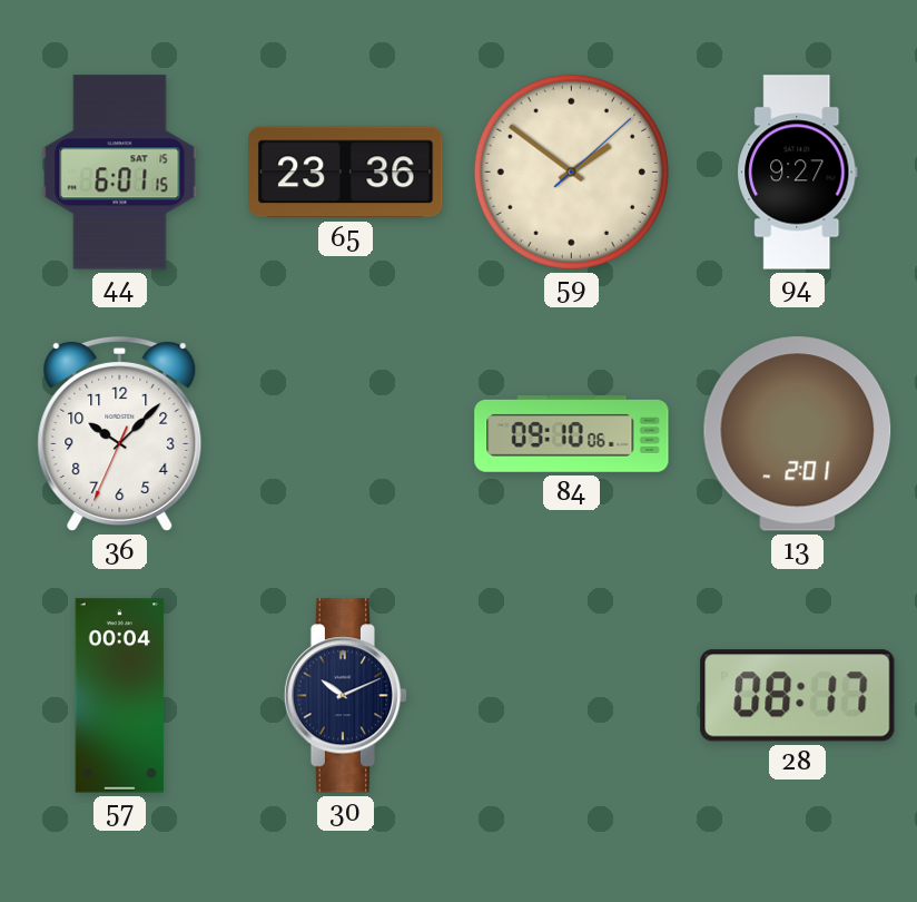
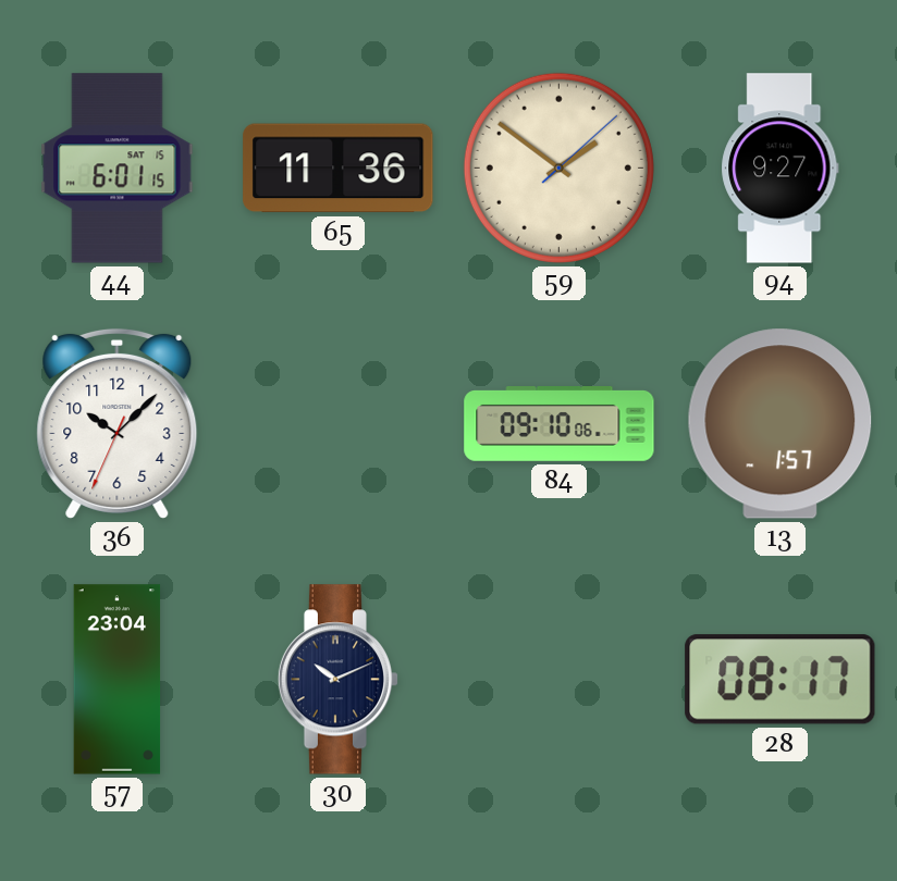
65: 23:36 -> 11:36 (339, 169)
13: 2:01 -> 1:57 (781, 424)
57: 00:04 -> 23:04 (118, 680)
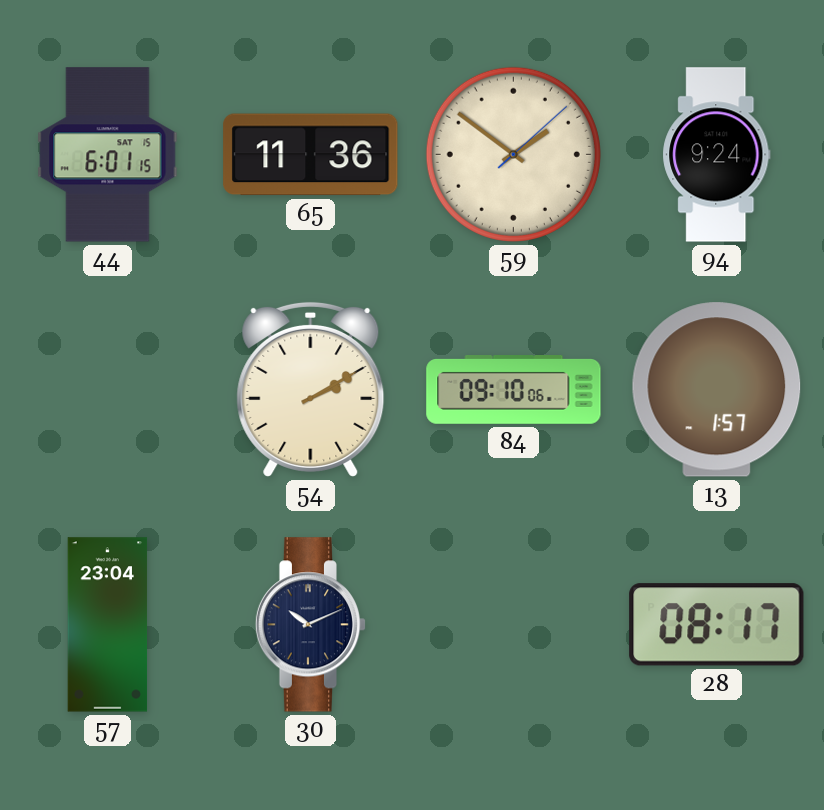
94: 9:27 -> 9:24 (717, 155)
36: 10:07 -> none (118, 423)
54: none -> 2:10 (311, 389)
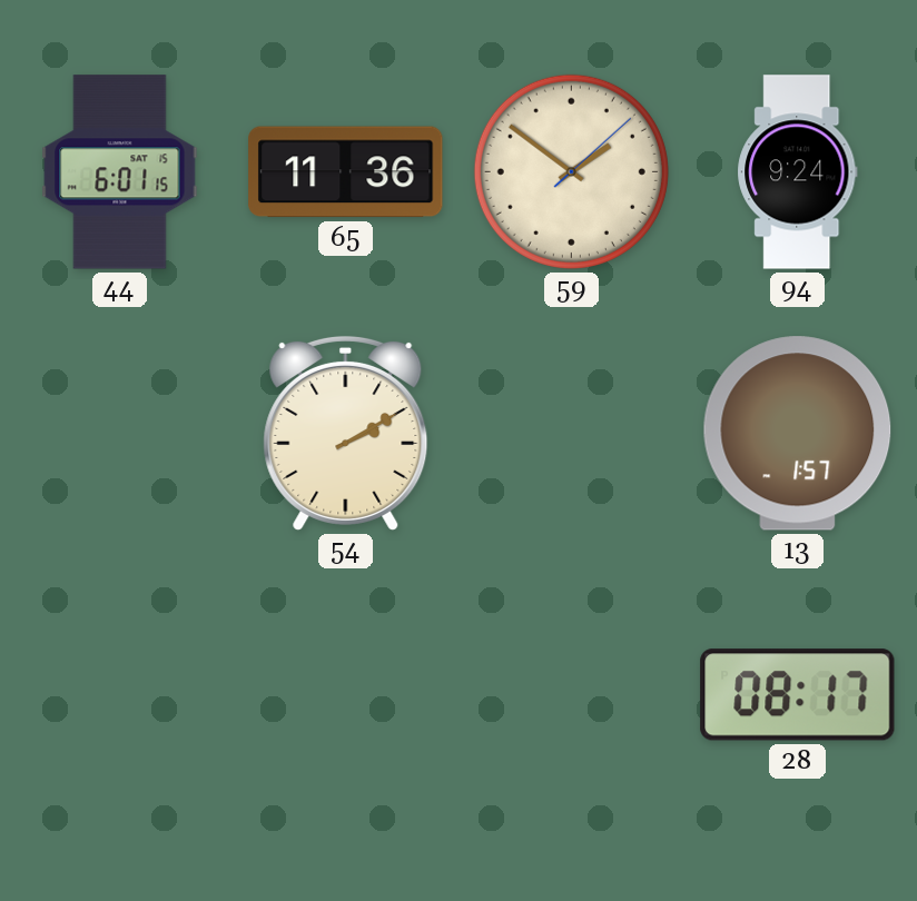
84: 09:10 -> none (514, 390)
57: 23:04 -> none (108, 625)
30: 10:11 -> none (311, 625)
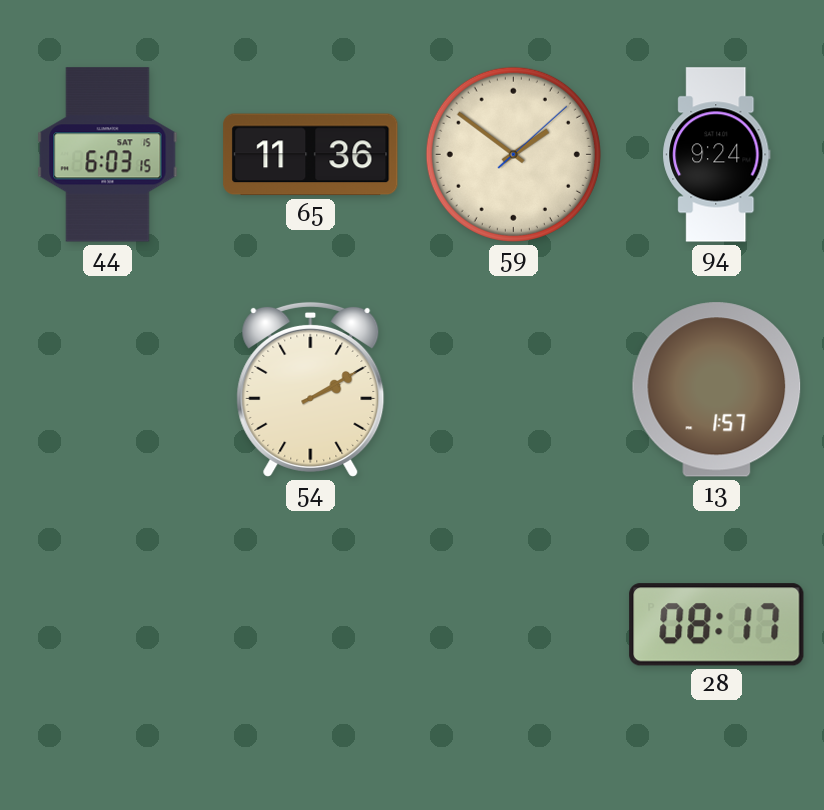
44: 6:01 -> 6:03 (108, 155)
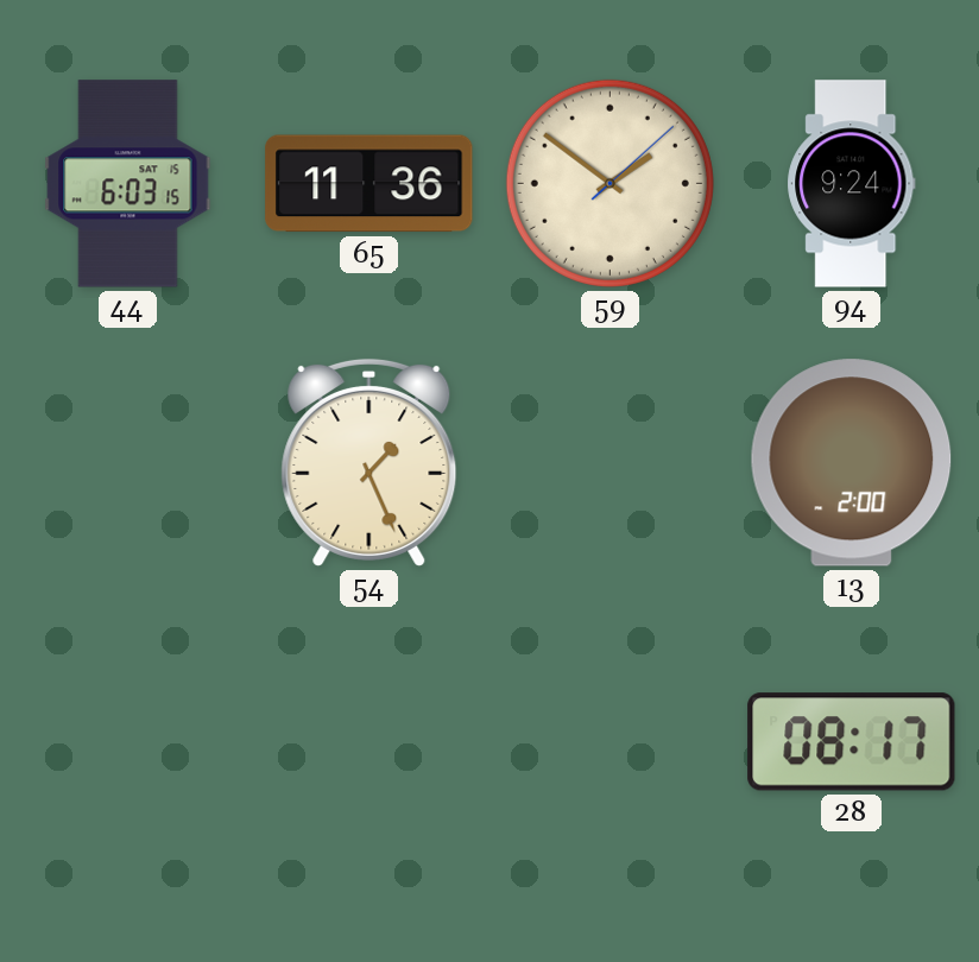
54: 2:10 -> 1:26 (370, 462)
13: 1:57 -> 2:00 (852, 463)
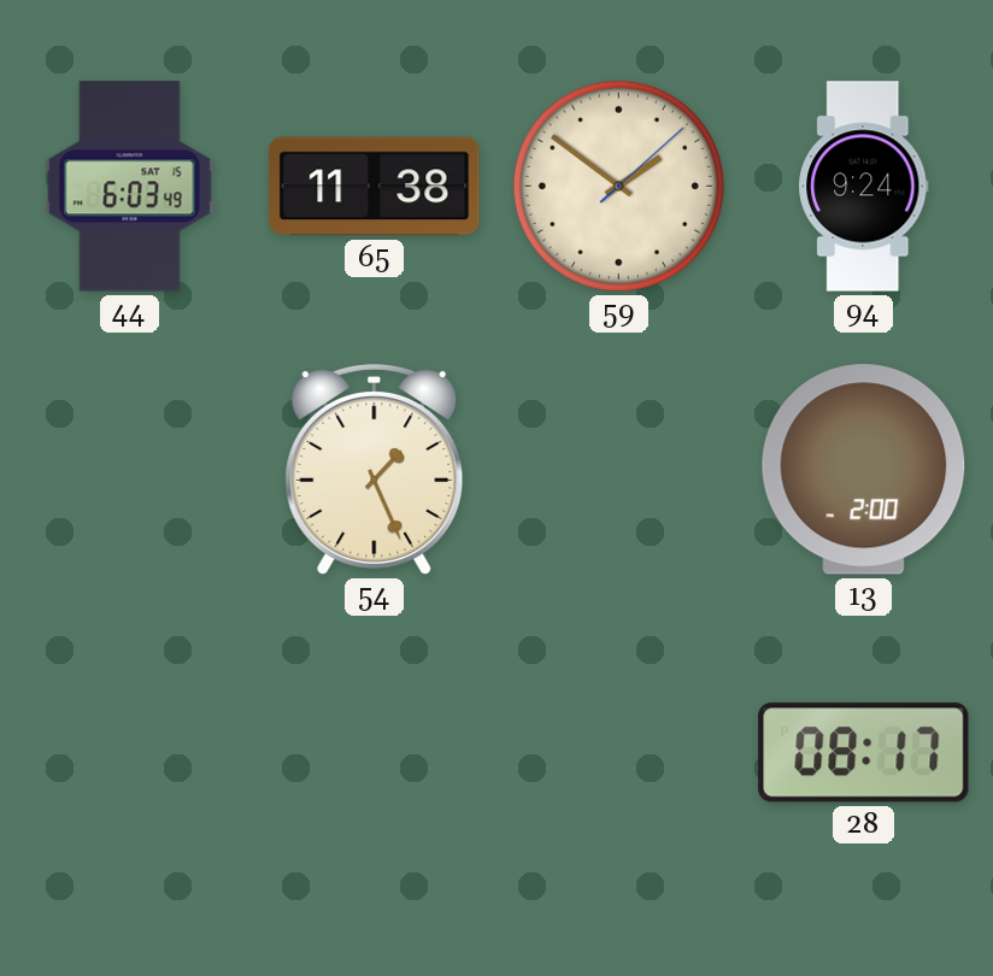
44: 6:03:15 -> 6:03:49 (130, 187)
65: 11:36 -> 11:38 (375, 187)
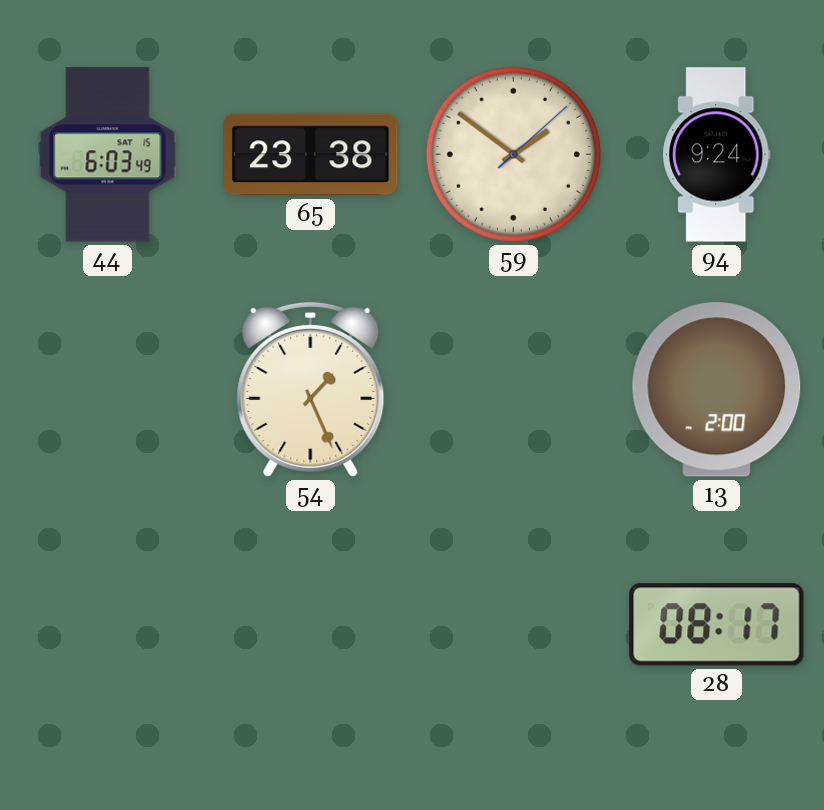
65: 11:38 -> 23:38 (311, 155)
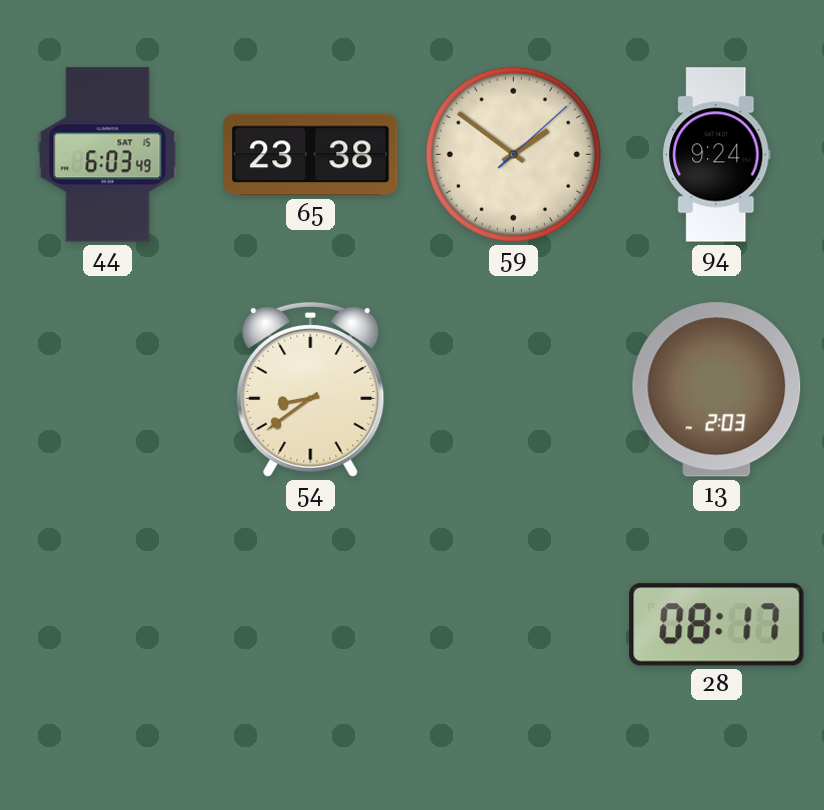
54: 1:26 -> 8:39 (311, 389)
13: 2:00 -> 2:03 (717, 390)
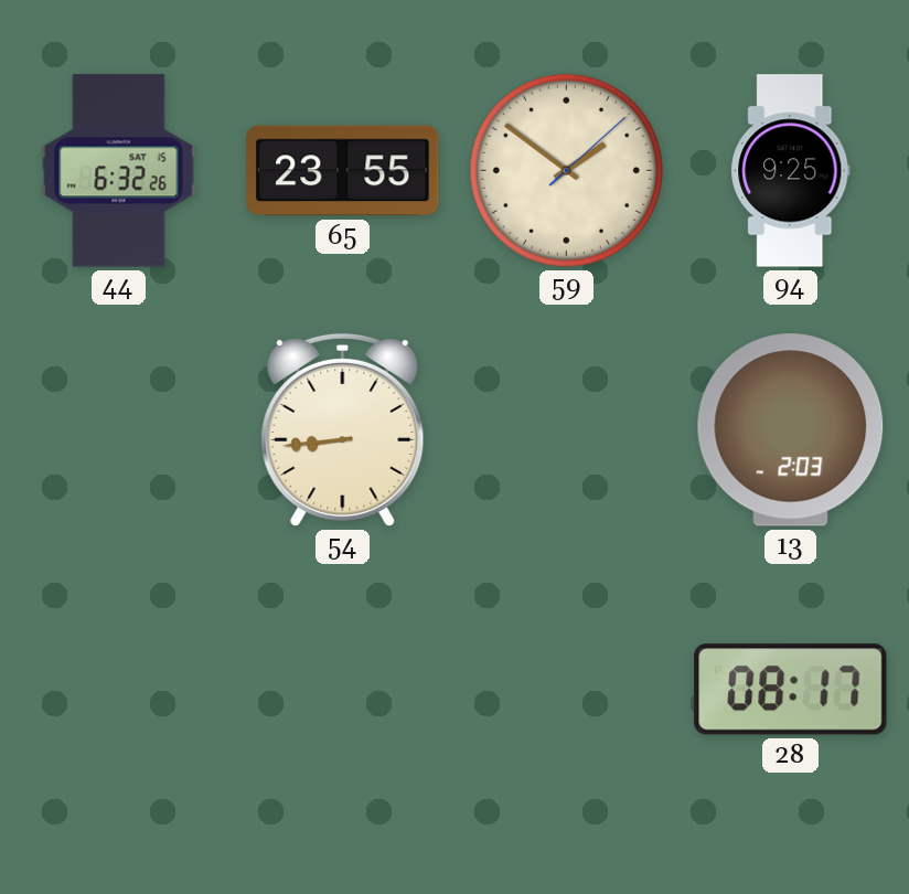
44: 6:03 -> 6:32 (119, 171)
65: 23:38 -> 23:55 (343, 171)
94: 9:24 -> 9:25 (791, 171)
54: 8:39 -> 8:44 (343, 429)
